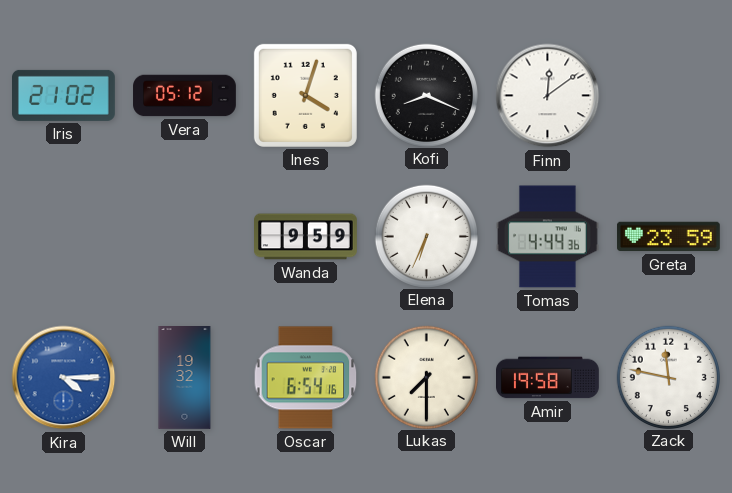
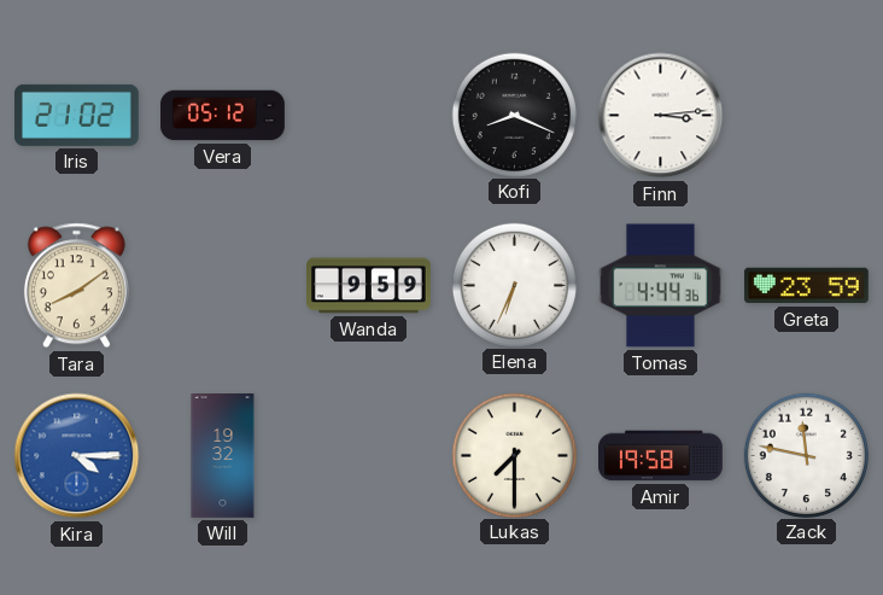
Ines: 4:03 -> none (305, 95)
Finn: 12:09 -> 3:14 (661, 116)
Tara: none -> 8:09 (76, 286)
Oscar: 6:54 -> none (306, 378)
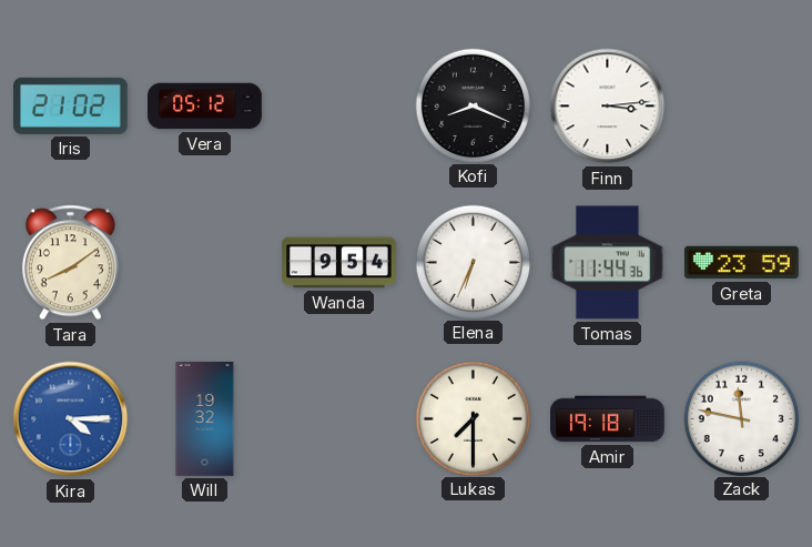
Wanda: 9:59 -> 9:54 (339, 263)
Tomas: 4:44 -> 11:44 (608, 263)
Amir: 19:58 -> 19:18 (608, 419)
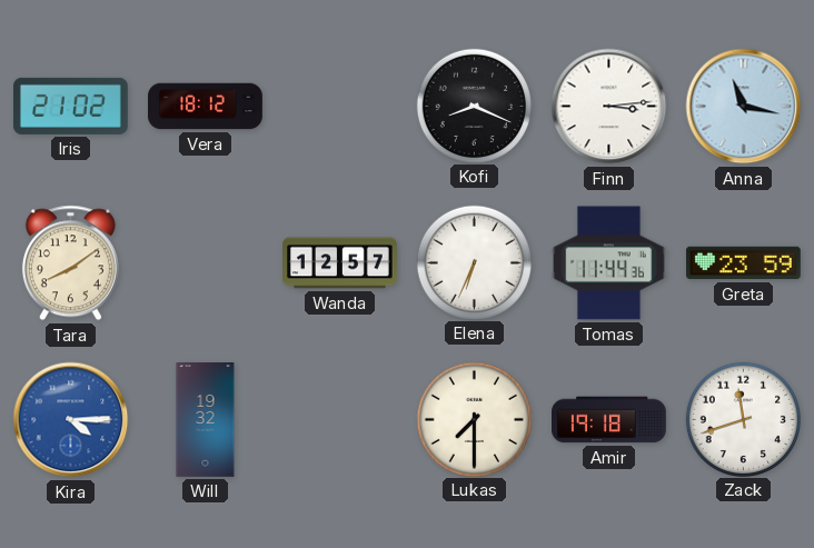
Vera: 05:12 -> 18:12 (206, 107)
Anna: none -> 11:17 (744, 107)
Wanda: 9:54 -> 12:57 (340, 263)
Zack: 11:47 -> 11:42 (743, 419)
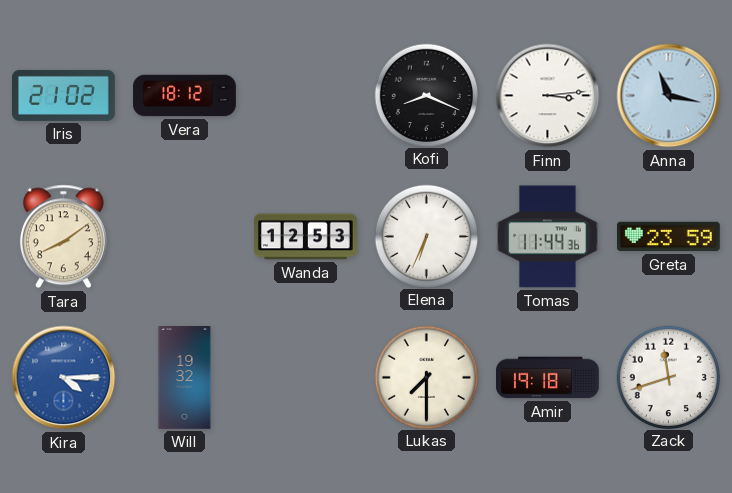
Wanda: 12:57 -> 12:53 (306, 237)
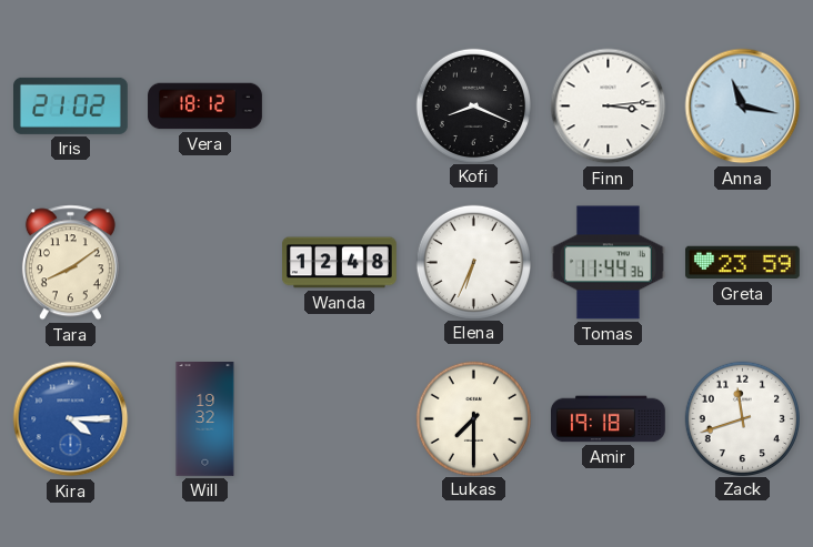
Wanda: 12:53 -> 12:48 (340, 263)
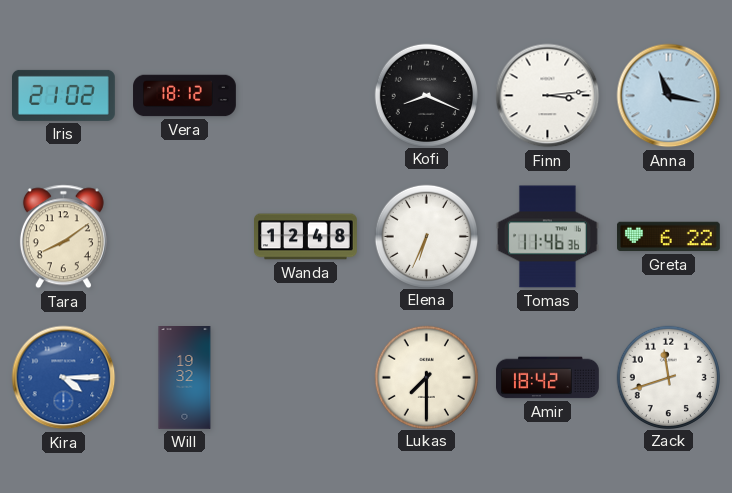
Tomas: 11:44 -> 11:46 (548, 237)
Greta: 23:59 -> 6:22 (669, 237)
Amir: 19:18 -> 18:42 (548, 378)
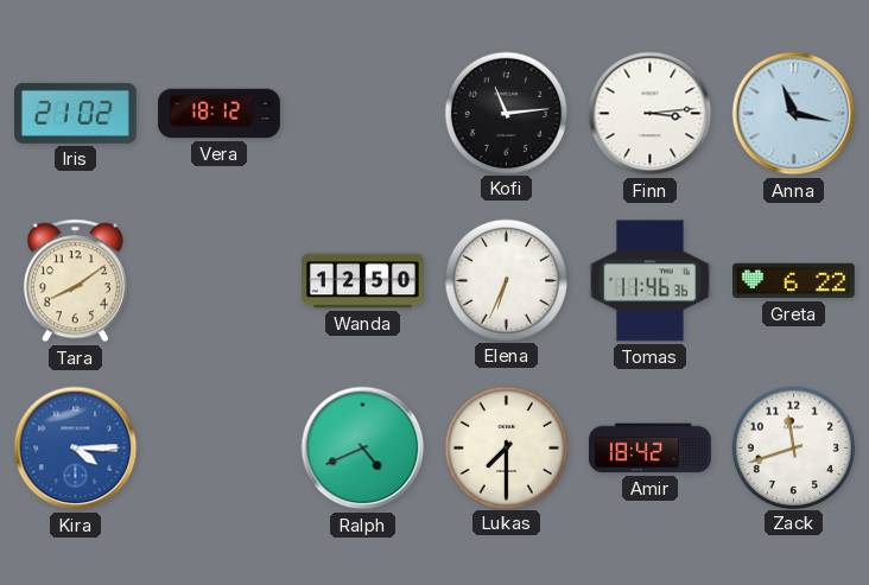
Kofi: 8:19 -> 11:14 (506, 113)
Wanda: 12:48 -> 12:50 (363, 281)
Will: 19:32 -> none (185, 378)
Ralph: none -> 4:41 (363, 449)
